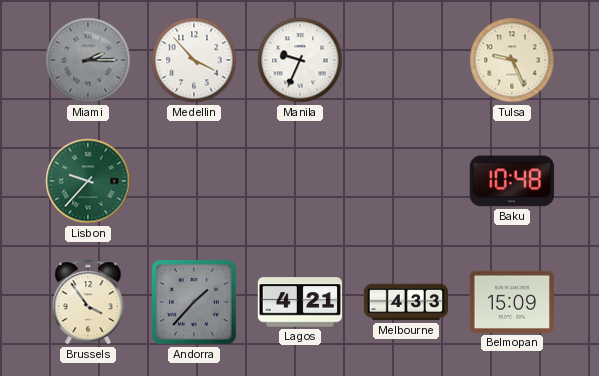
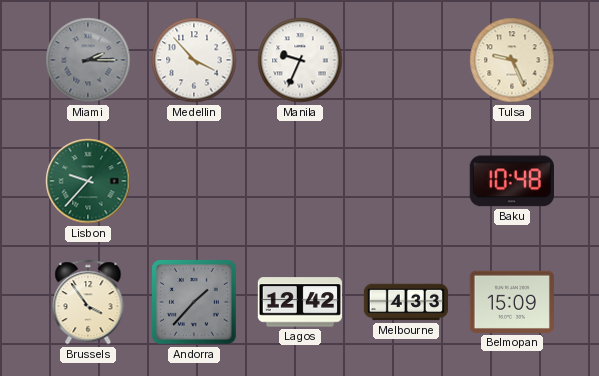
Lagos: 4:21 -> 12:42 (299, 302)
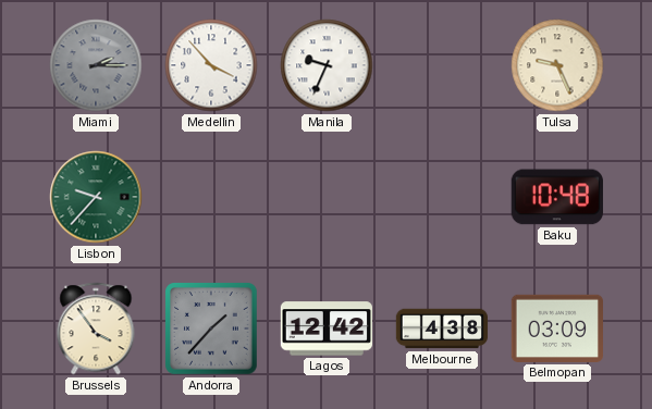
Melbourne: 4:33 -> 4:38 (442, 329)
Belmopan: 15:09 -> 03:09 (556, 329)
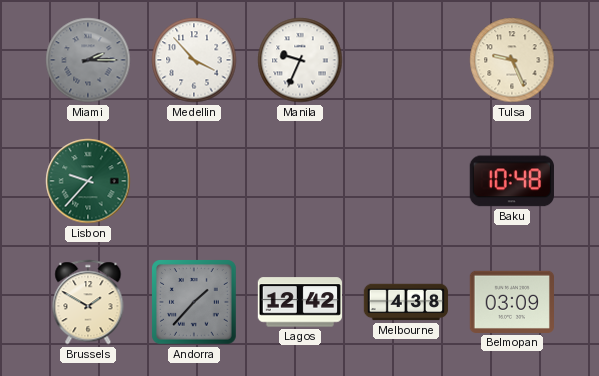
Brussels: 3:54 -> 1:50 (88, 302)
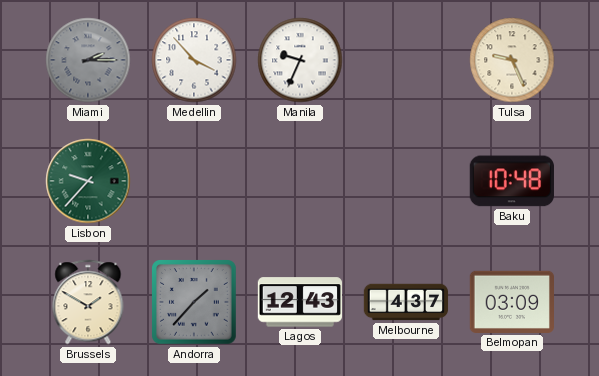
Lagos: 12:42 -> 12:43 (299, 302)
Melbourne: 4:38 -> 4:37 (406, 302)
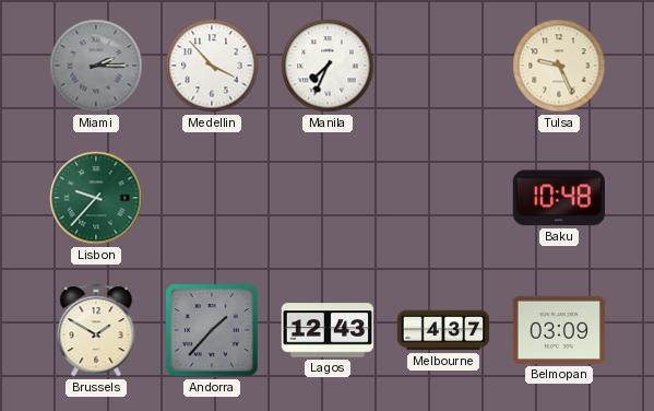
Manila: 9:34 -> 7:34 (328, 66)
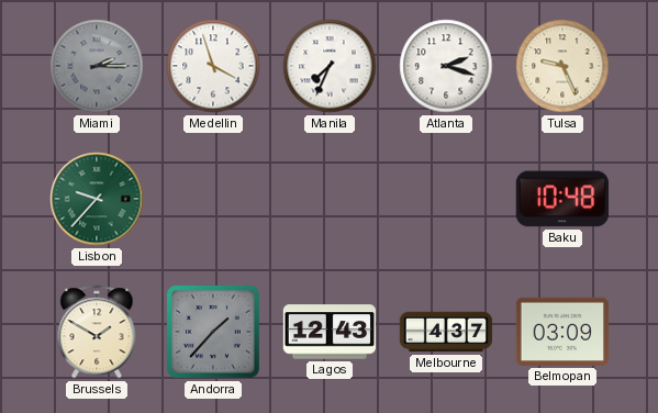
Medellin: 3:53 -> 3:57 (213, 66)
Atlanta: none -> 2:18 (446, 66)
